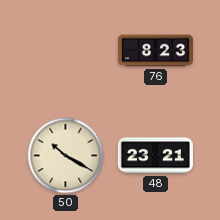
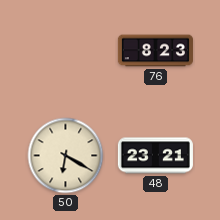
50: 10:20 -> 6:20 (66, 156)
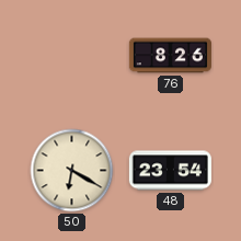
76: 8:23 -> 8:26 (170, 56)
48: 23:21 -> 23:54 (170, 171)
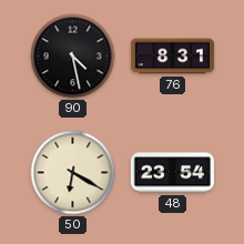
90: none -> 4:28 (73, 57)
76: 8:26 -> 8:31 (172, 57)
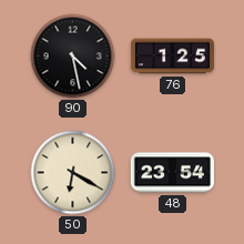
76: 8:31 -> 1:25 (172, 57)
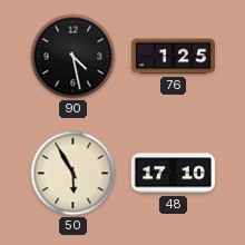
50: 6:20 -> 5:55 (73, 174)
48: 23:54 -> 17:10 (173, 174)
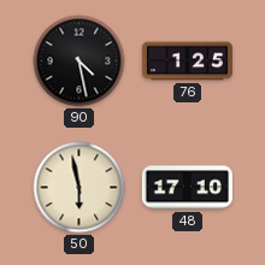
50: 5:55 -> 5:58 (79, 188)
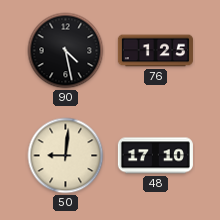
50: 5:58 -> 9:01 (66, 156)
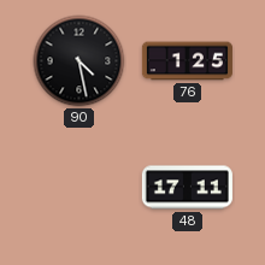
50: 9:01 -> none (66, 156)
48: 17:10 -> 17:11 (187, 188)
